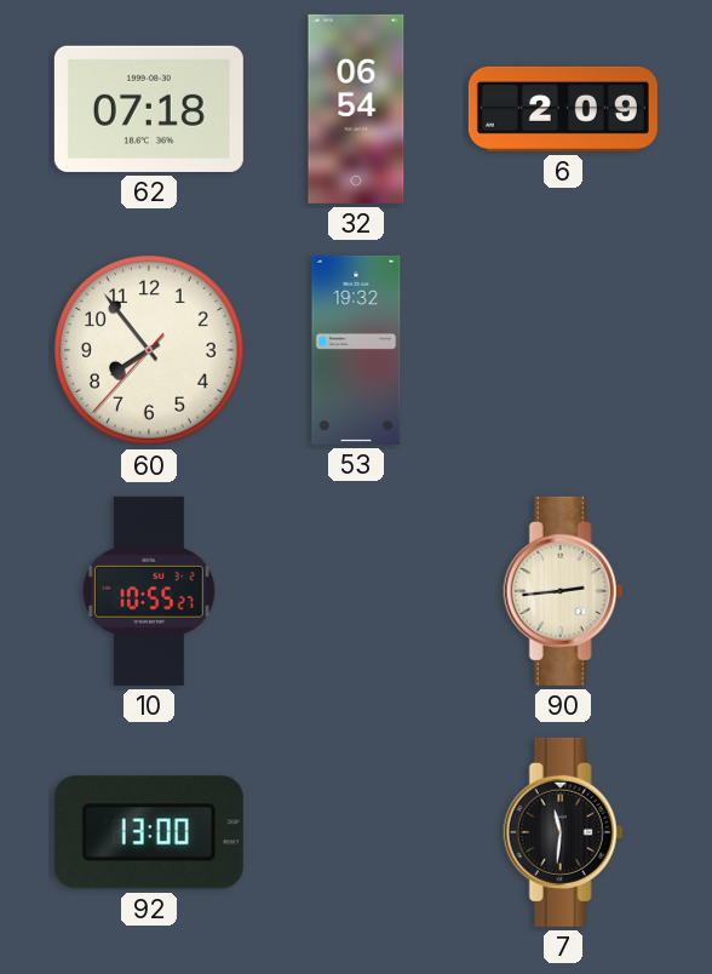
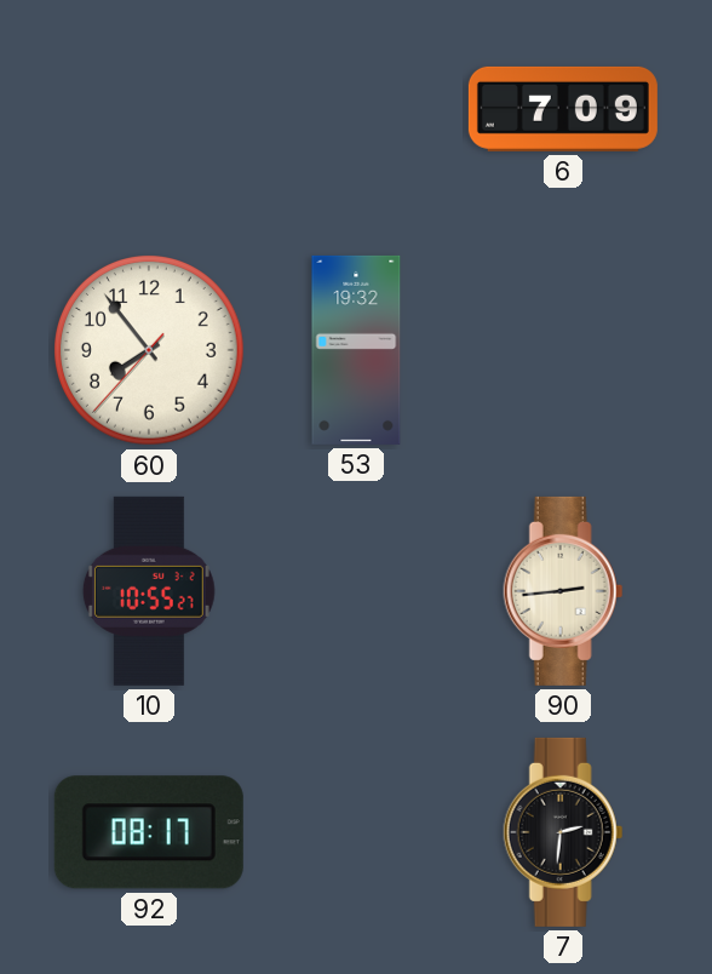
62: 07:18 -> none (149, 109)
32: 06:54 -> none (356, 109)
6: 2:09 -> 7:09 (563, 109)
92: 13:00 -> 08:17 (149, 832)
7: 11:31 -> 2:31 (563, 832)
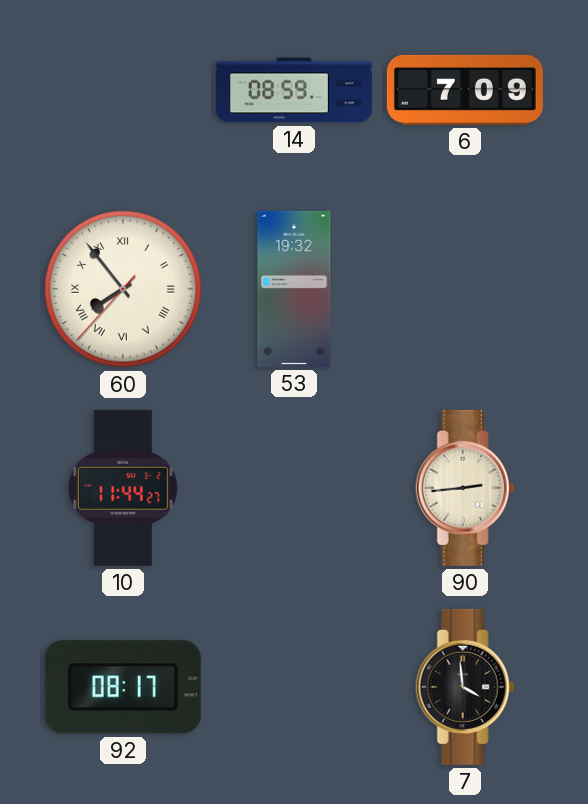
14: none -> 08:59 (294, 90)
60 numerals: Arabic -> Roman (124, 290)
10: 10:55 -> 11:44 (123, 488)
7: 2:31 -> 3:59 (465, 687)
